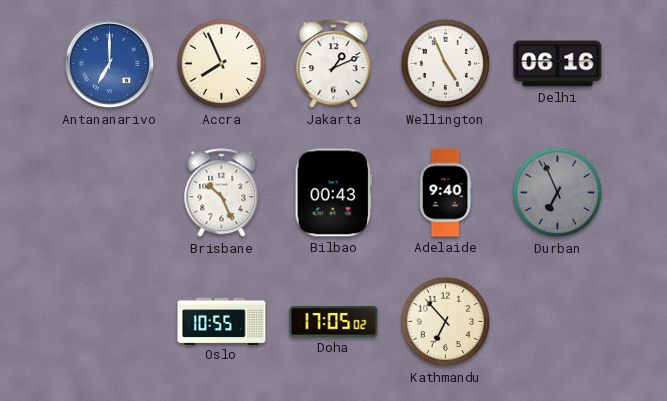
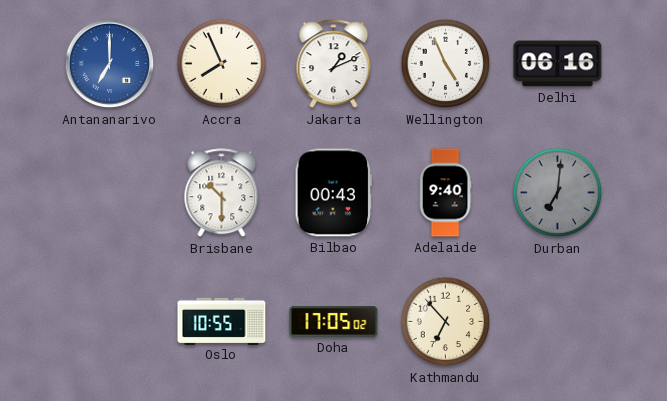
Brisbane: 10:26 -> 10:30 (222, 193)
Durban: 6:56 -> 7:01 (558, 193)
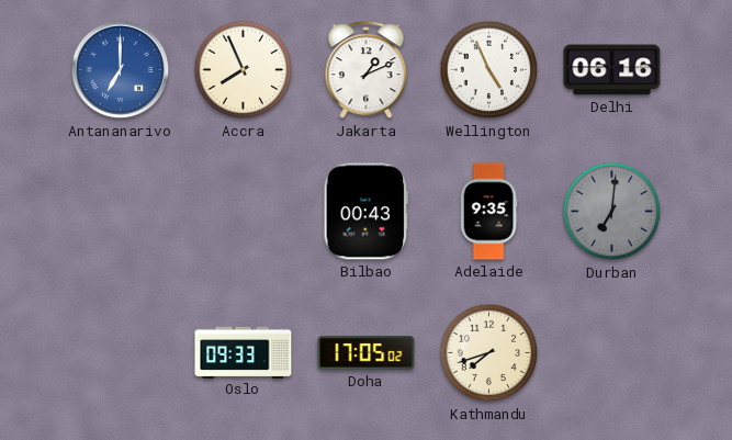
Brisbane: 10:30 -> none (222, 193)
Adelaide: 9:40 -> 9:35 (488, 212)
Oslo: 10:55 -> 09:33 (244, 352)
Kathmandu: 6:53 -> 7:42 (489, 353)
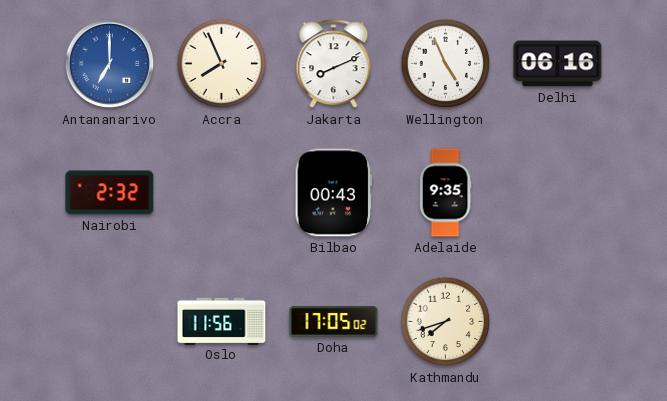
Jakarta: 1:11 -> 8:11 (334, 64)
Nairobi: none -> 2:32 (110, 193)
Durban: 7:01 -> none (612, 212)
Oslo: 09:33 -> 11:56 (222, 321)
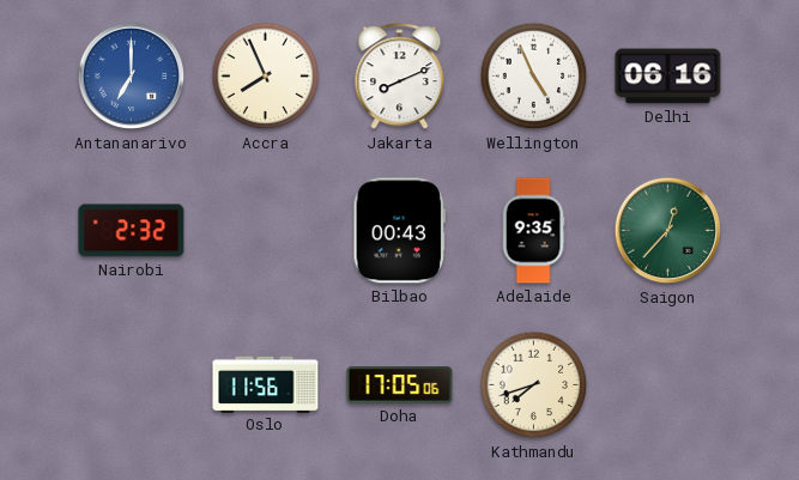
Saigon: none -> 12:37 (668, 231)
Doha: 17:05:02 -> 17:05:06 (400, 385)
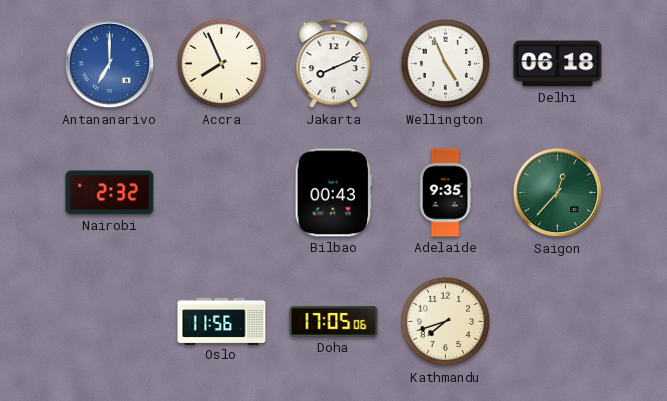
Delhi: 06:16 -> 06:18 (558, 64)
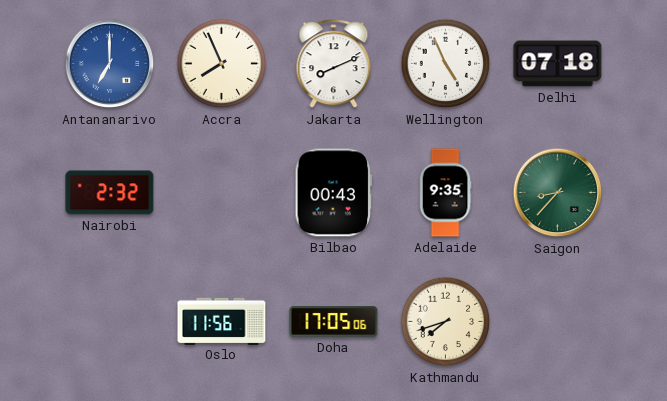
Delhi: 06:18 -> 07:18 (558, 64)
Saigon: 12:37 -> 8:37 (558, 193)
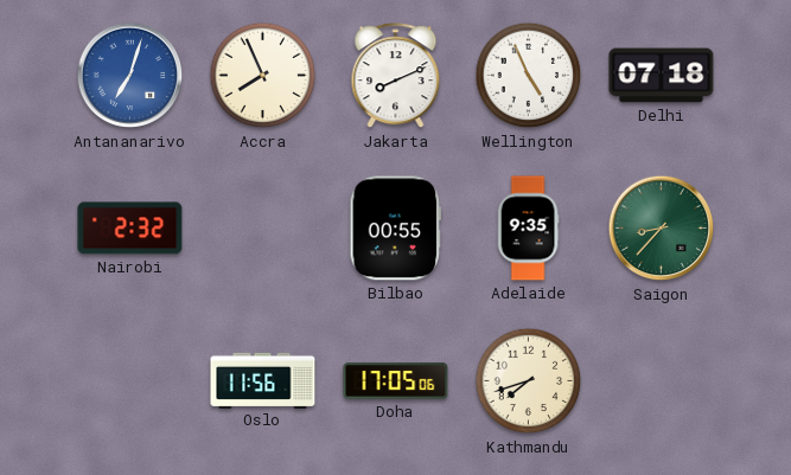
Antananarivo: 7:00 -> 7:03 (130, 76)
Bilbao: 00:43 -> 00:55 (396, 229)
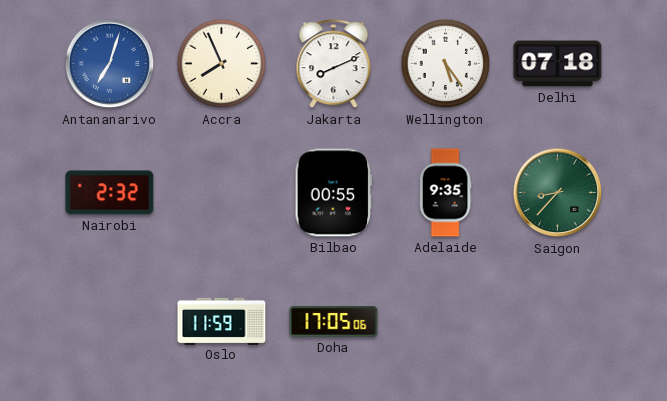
Wellington: 4:56 -> 5:24 (446, 64)
Oslo: 11:56 -> 11:59 (222, 321)
Kathmandu: 7:42 -> none (529, 381)
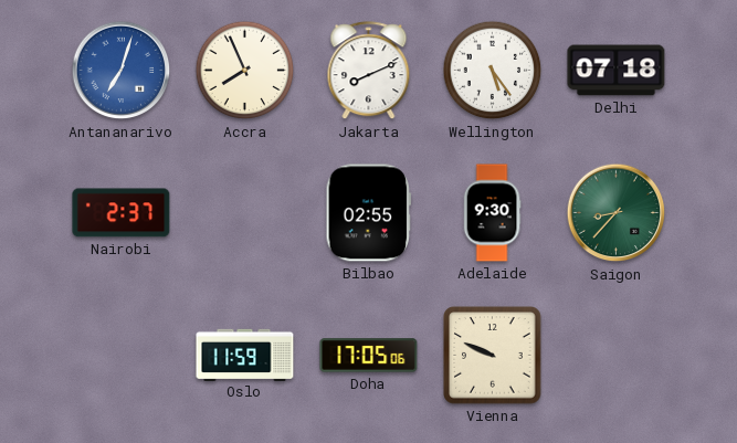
Nairobi: 2:32 -> 2:37 (122, 213)
Bilbao: 00:55 -> 02:55 (369, 213)
Adelaide: 9:35 -> 9:30 (492, 213)
Vienna: none -> 9:49 (493, 356)
